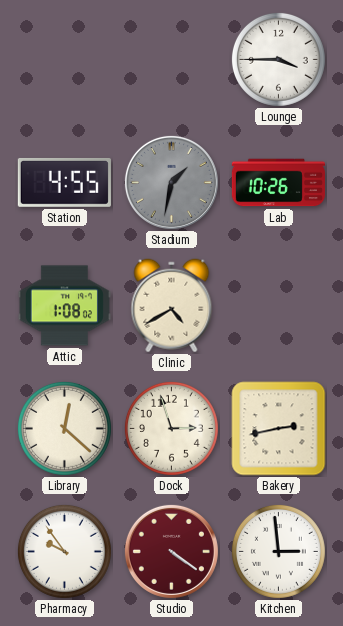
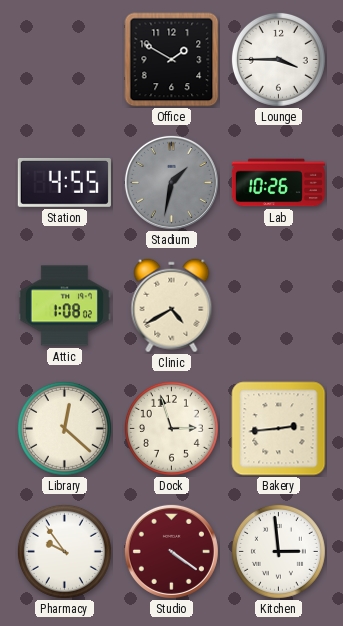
Office: none -> 1:50 (172, 60)
Bakery: 2:43 -> 2:44 (279, 429)
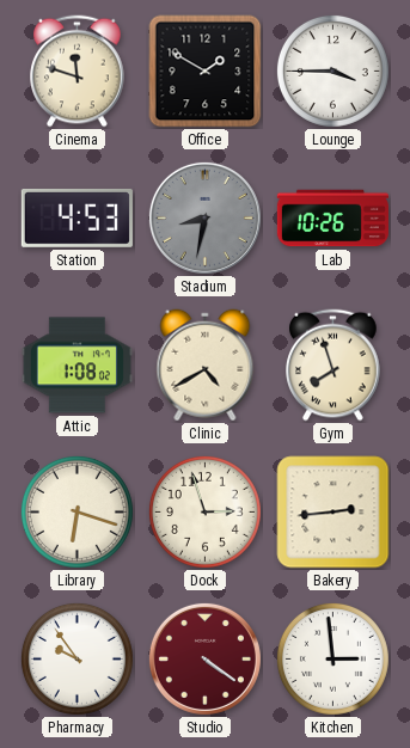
Cinema: none -> 11:48 (78, 72)
Station: 4:55 -> 4:53 (77, 217)
Stadium: 1:32 -> 8:32 (204, 217)
Gym: none -> 7:57 (333, 366)
Library: 12:22 -> 6:18 (77, 511)
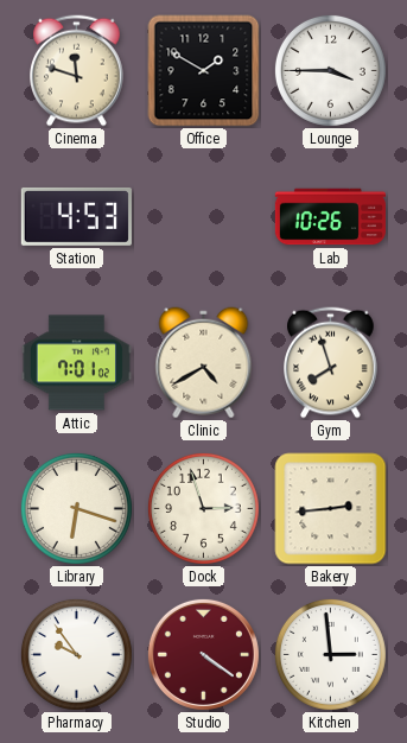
Stadium: 8:32 -> none (204, 217)
Attic: 1:08 -> 7:01 (76, 363)
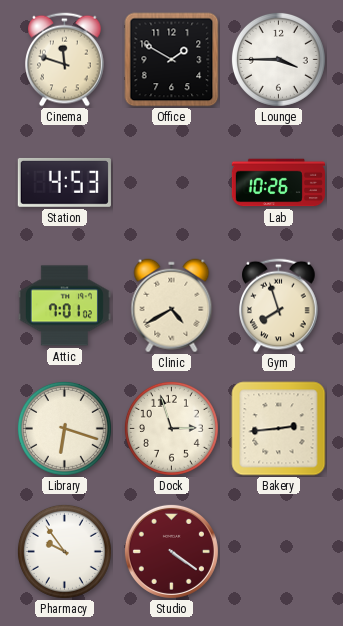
Kitchen: 2:59 -> none (330, 654)
